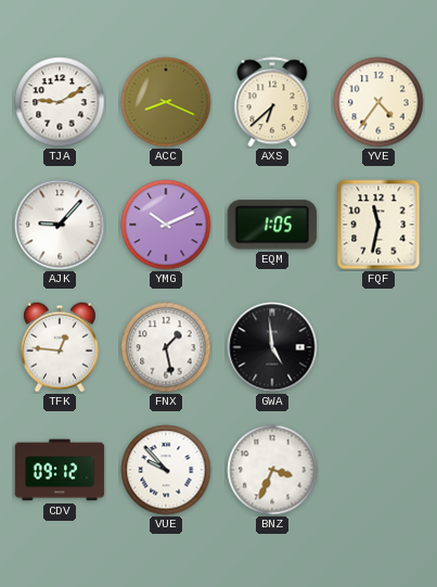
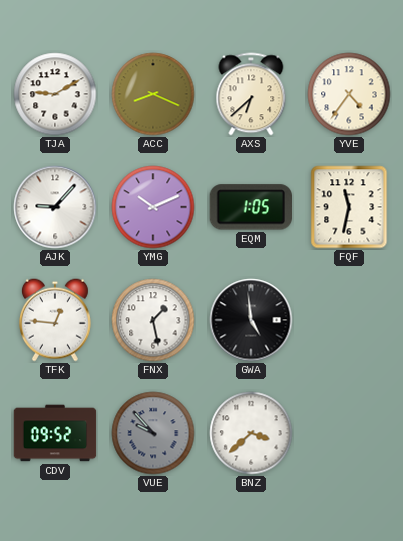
CDV: 09:12 -> 09:52 (55, 433)
VUE dial: white -> grey (153, 433)
BNZ: 3:34 -> 3:38 (251, 433)
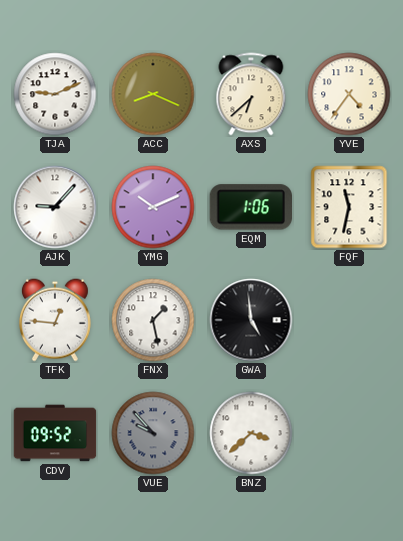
TJA: 9:10 -> 9:11 (55, 94)
EQM: 1:05 -> 1:06 (250, 207)
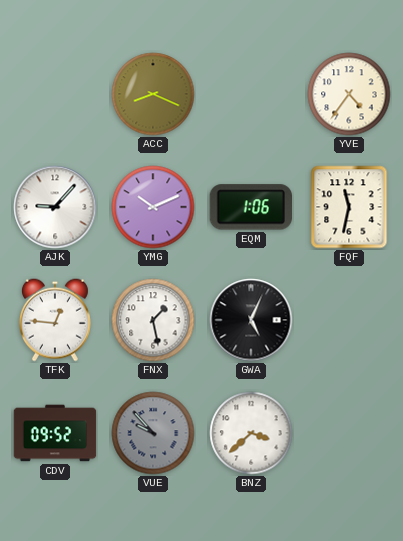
TJA: 9:11 -> none (55, 94)
AXS: 6:38 -> none (251, 94)
GWA: 4:59 -> 5:04 (251, 320)
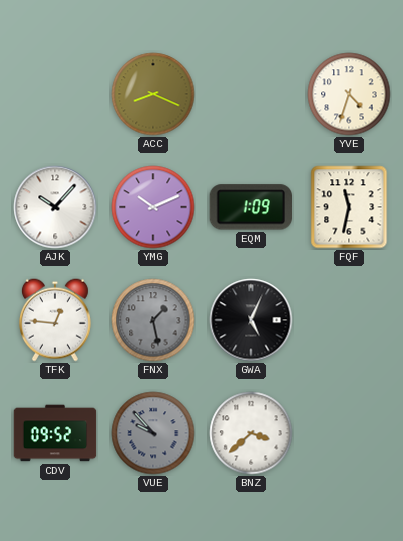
YVE: 4:36 -> 4:33 (349, 94)
AJK: 9:07 -> 10:07 (55, 207)
EQM: 1:06 -> 1:09 (250, 207)
FNX dial: white -> grey (153, 320)
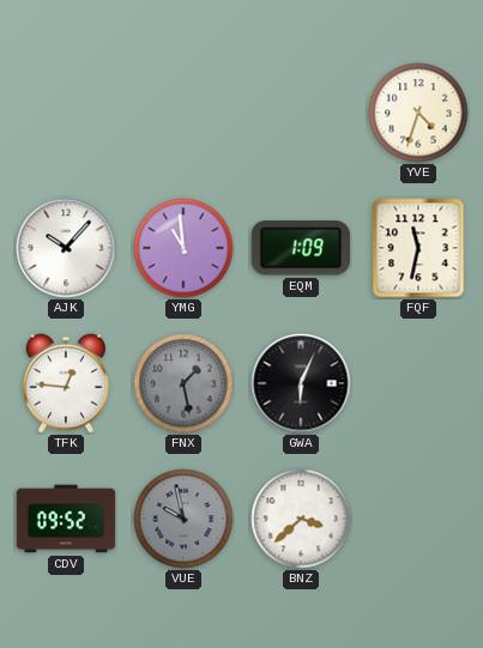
ACC: 8:19 -> none (153, 94)
YMG: 10:11 -> 10:59 (183, 248)
GWA: 5:04 -> 6:04 (301, 383)
VUE: 9:53 -> 9:58 (183, 519)
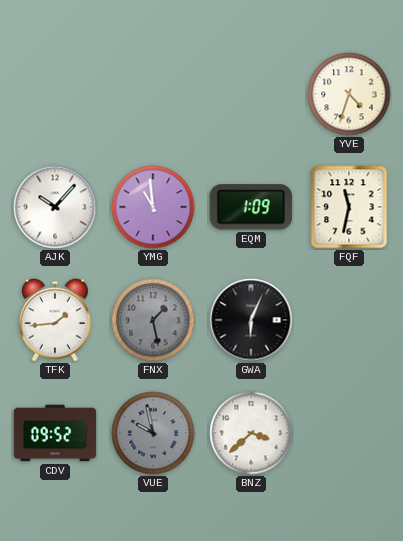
TFK: 12:46 -> 1:44 (55, 320)
